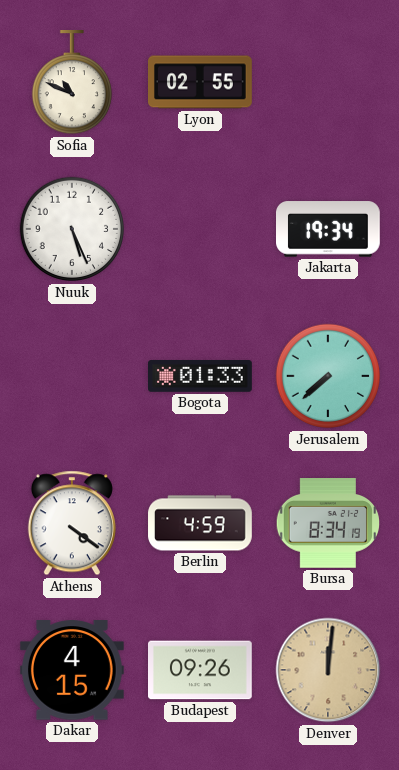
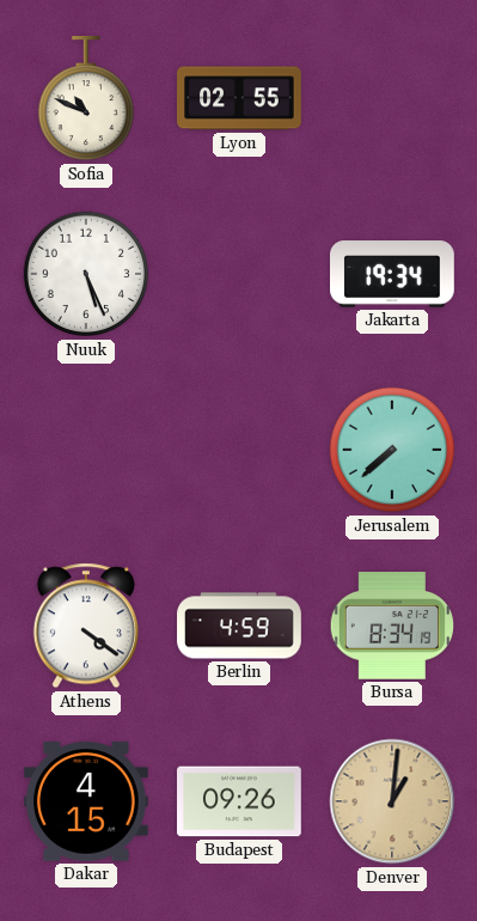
Bogota: 01:33 -> none (201, 376)
Denver: 12:01 -> 1:01 (392, 801)
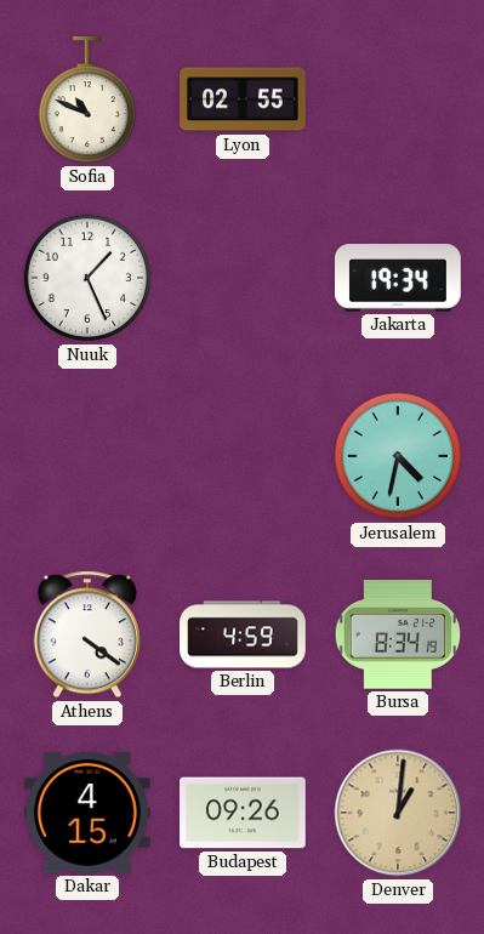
Nuuk: 5:26 -> 1:26 (87, 278)
Jerusalem: 7:38 -> 4:32 (398, 456)
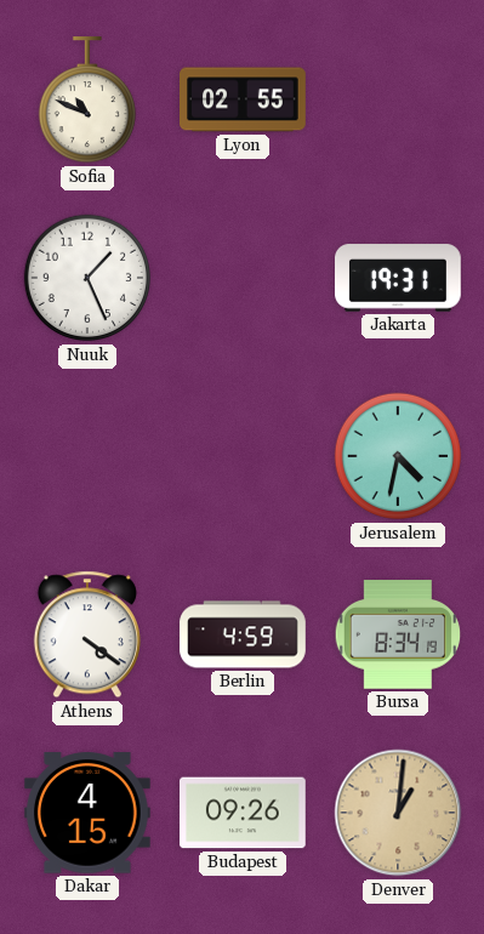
Jakarta: 19:34 -> 19:31 (399, 278)
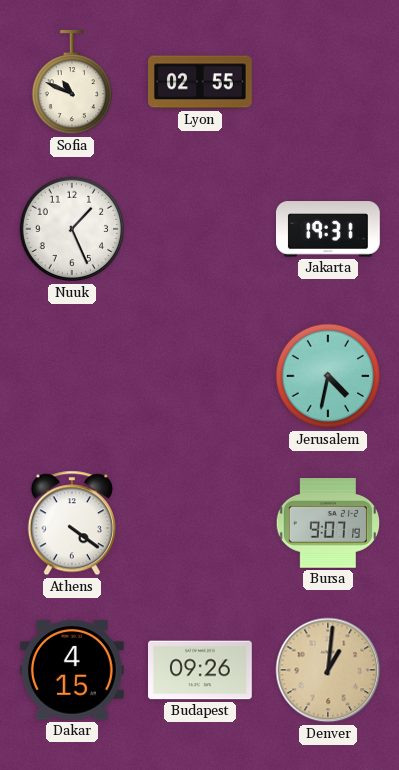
Berlin: 4:59 -> none (243, 634)
Bursa: 8:34 -> 9:07 (327, 523)
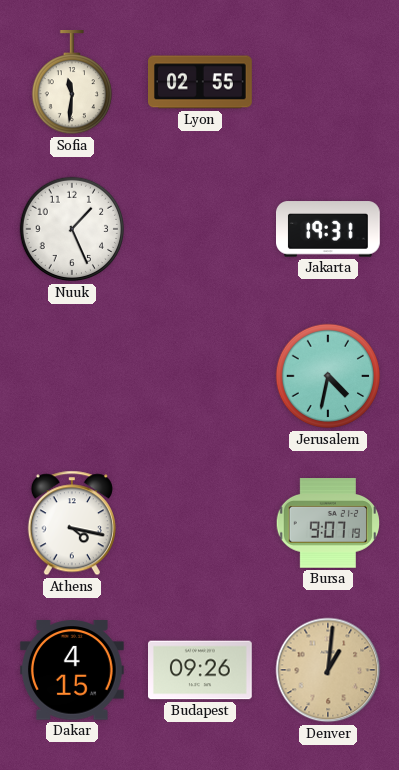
Sofia: 10:49 -> 11:31 (71, 83)
Athens: 4:21 -> 4:17 (72, 523)
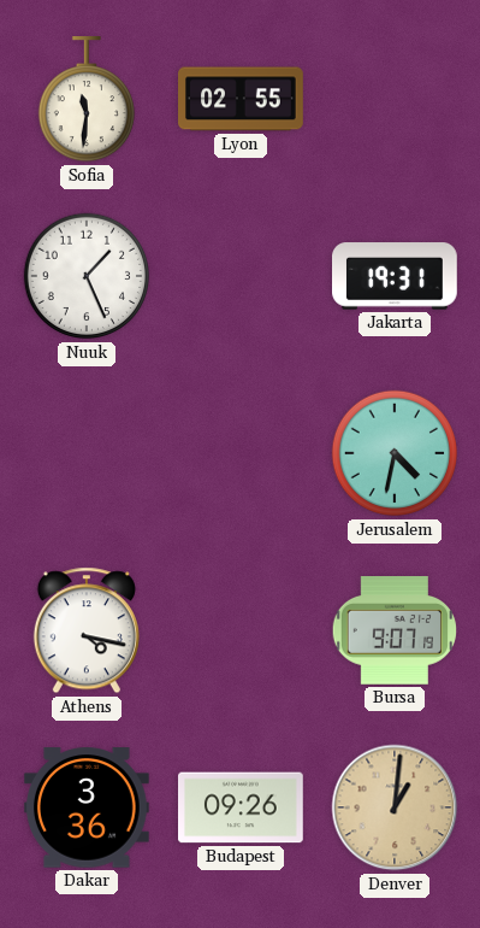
Dakar: 4:15 -> 3:36 (87, 807)
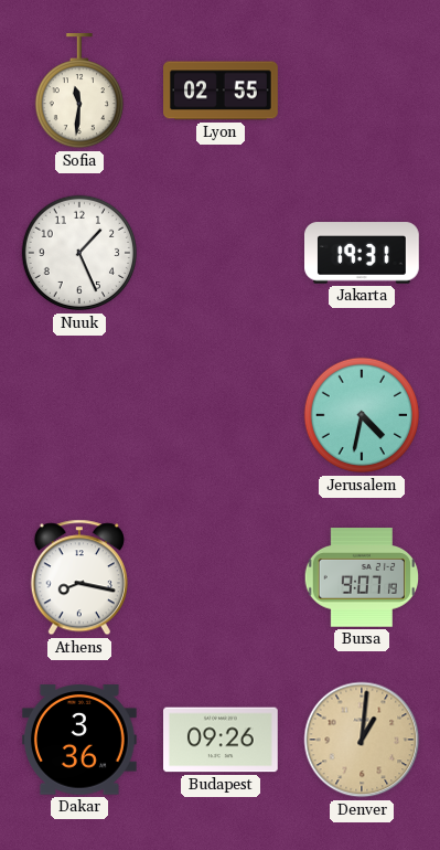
Athens: 4:17 -> 8:17 (79, 577)
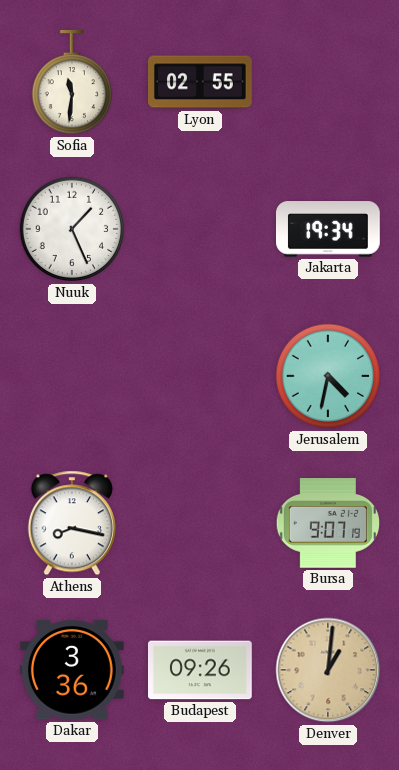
Jakarta: 19:31 -> 19:34 (329, 229)
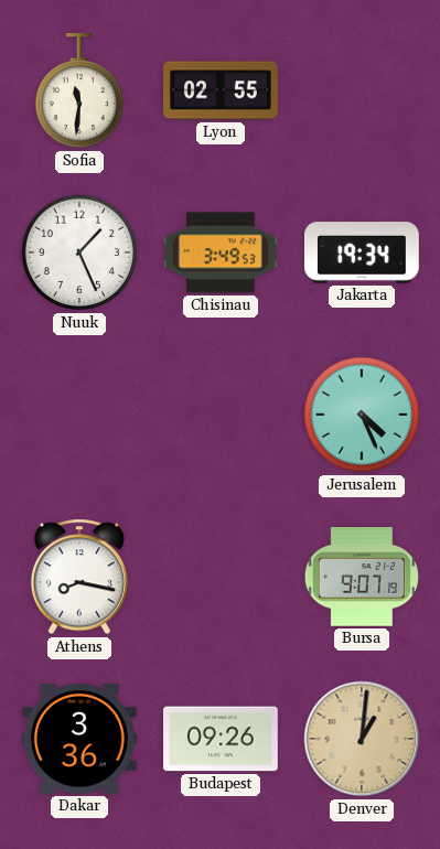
Chisinau: none -> 3:49 (222, 252)
Jerusalem: 4:32 -> 4:26 (362, 415)
